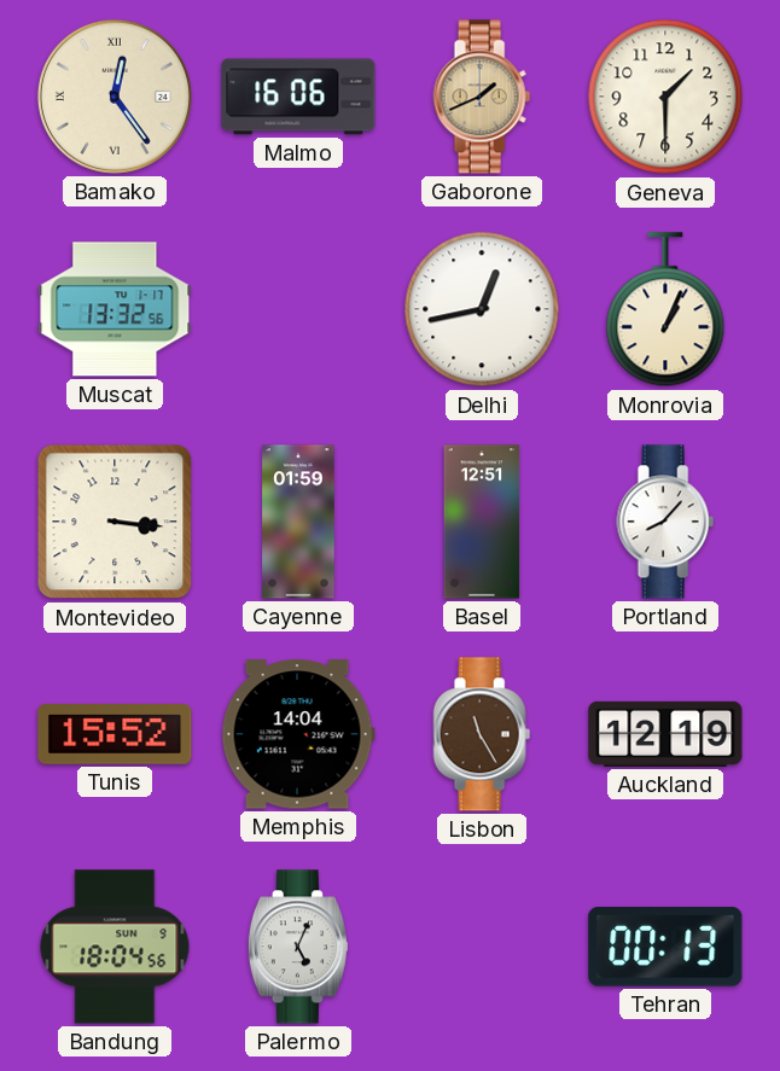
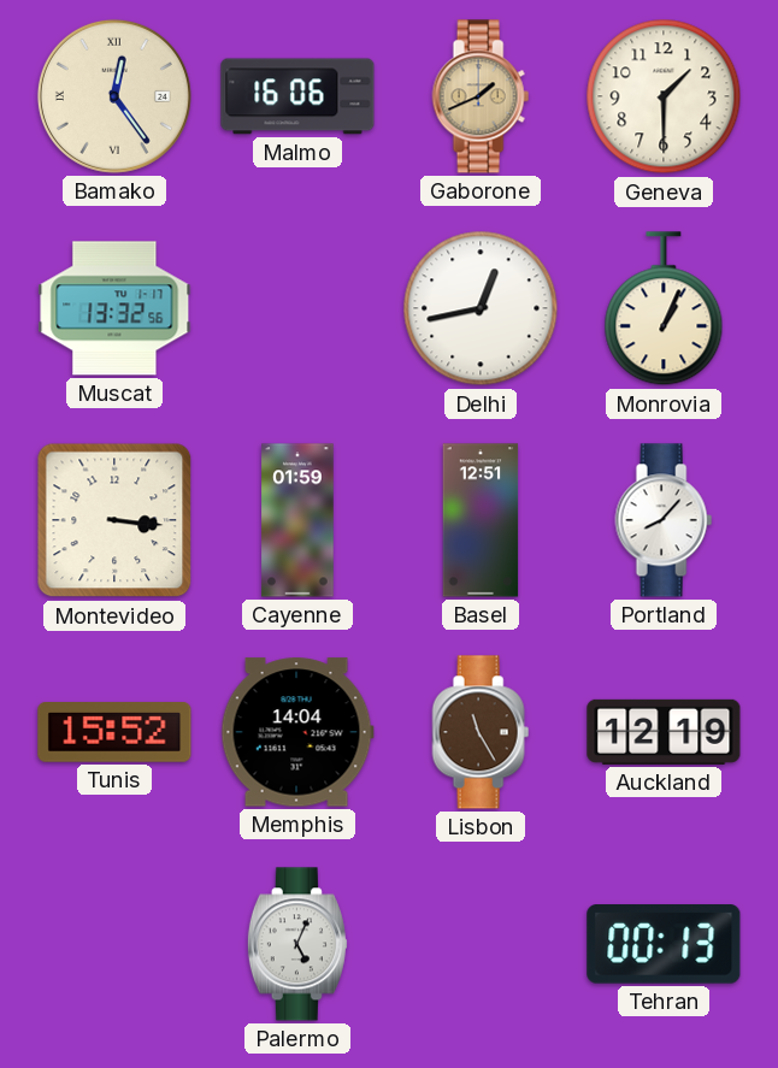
Bandung: 18:04 -> none (115, 947)
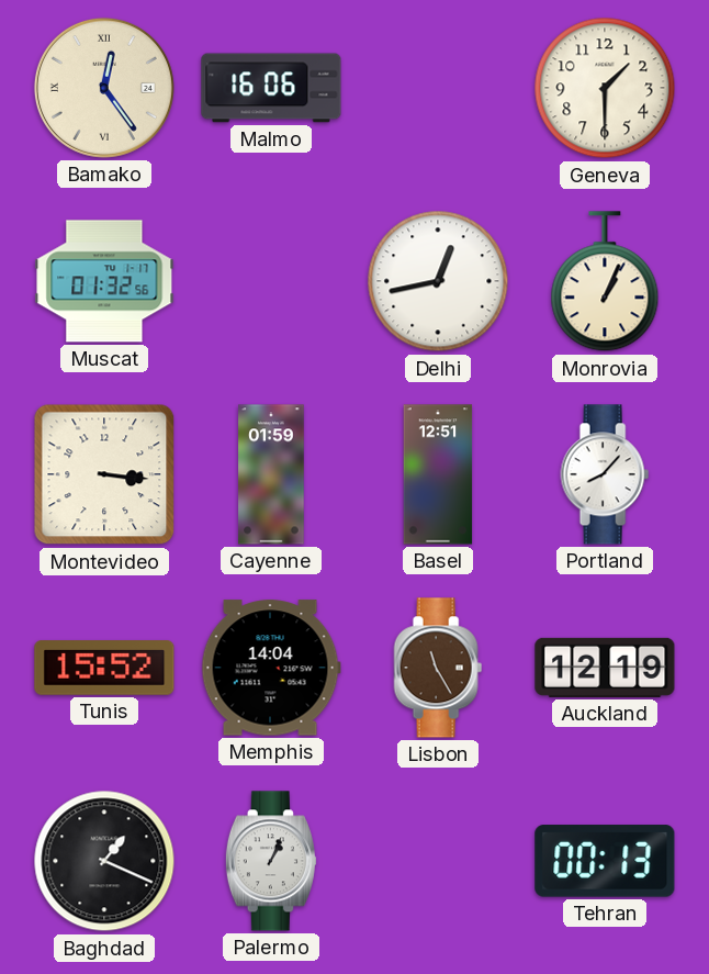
Gaborone: 1:41 -> none (481, 96)
Muscat: 13:32 -> 01:32 (104, 281)
Baghdad: none -> 1:19 (104, 861)
Palermo: 5:04 -> 1:04 (271, 861)
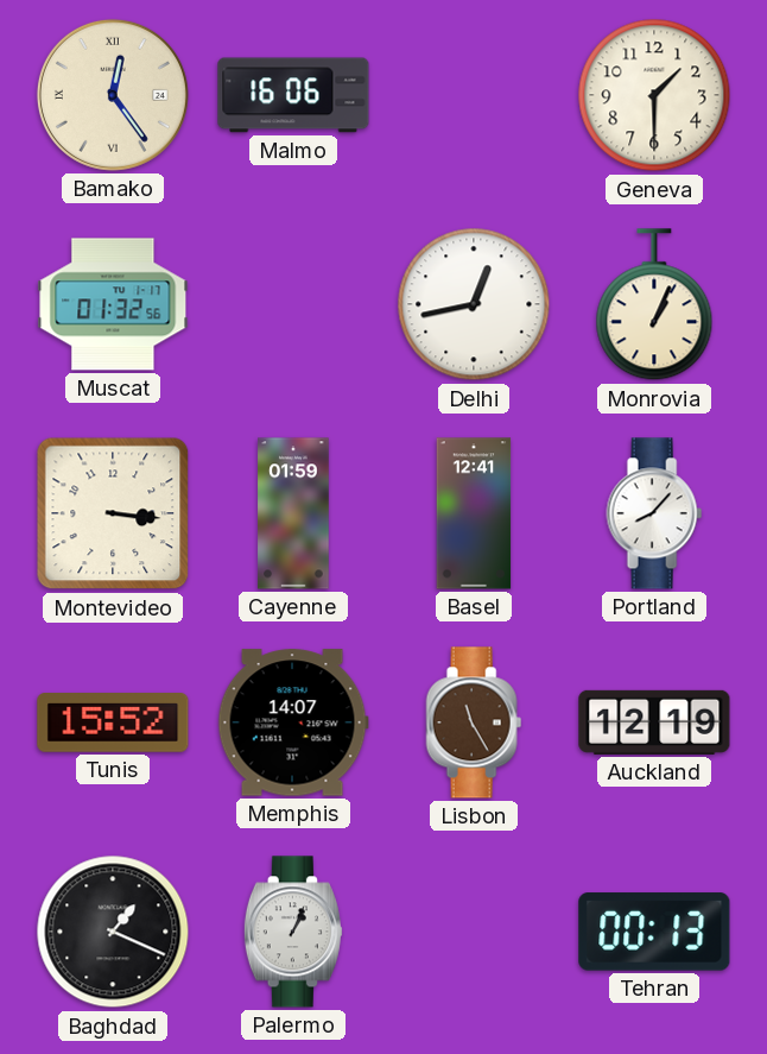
Basel: 12:51 -> 12:41 (474, 513)
Memphis: 14:04 -> 14:07 (293, 722)
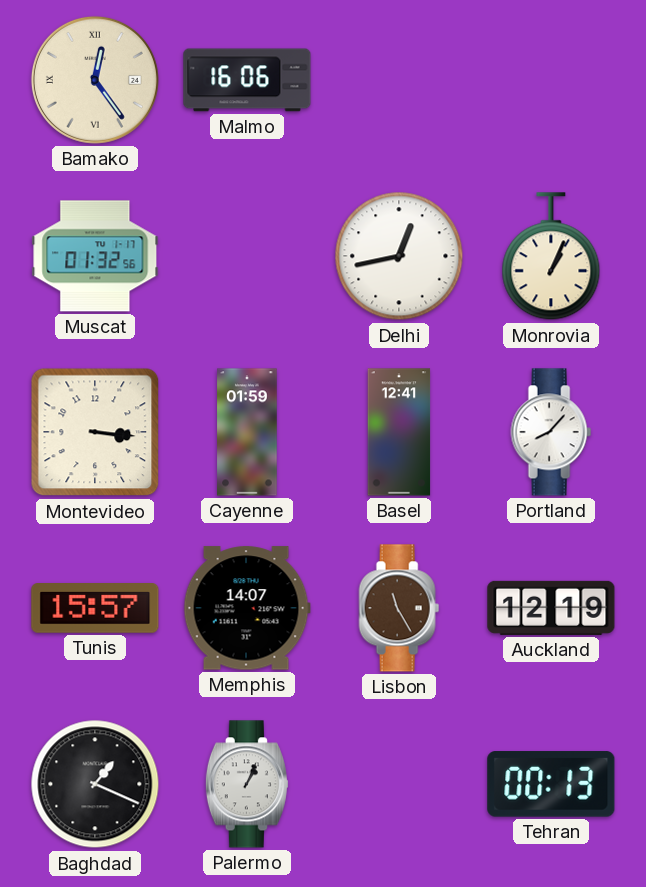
Geneva: 1:30 -> none (654, 95)
Tunis: 15:52 -> 15:57 (95, 609)
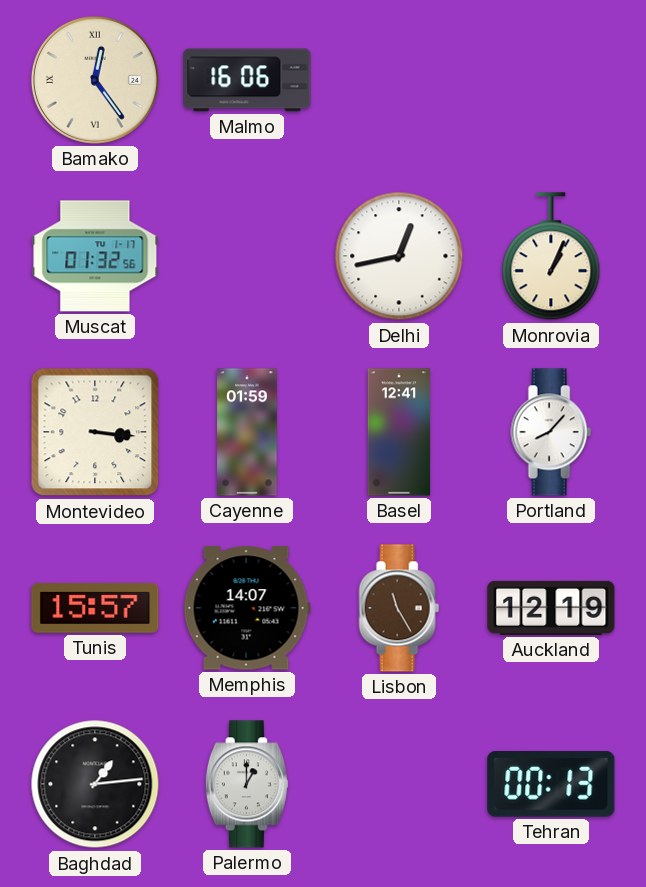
Baghdad: 1:19 -> 1:14 (95, 784)
Palermo: 1:04 -> 1:00 (247, 784)
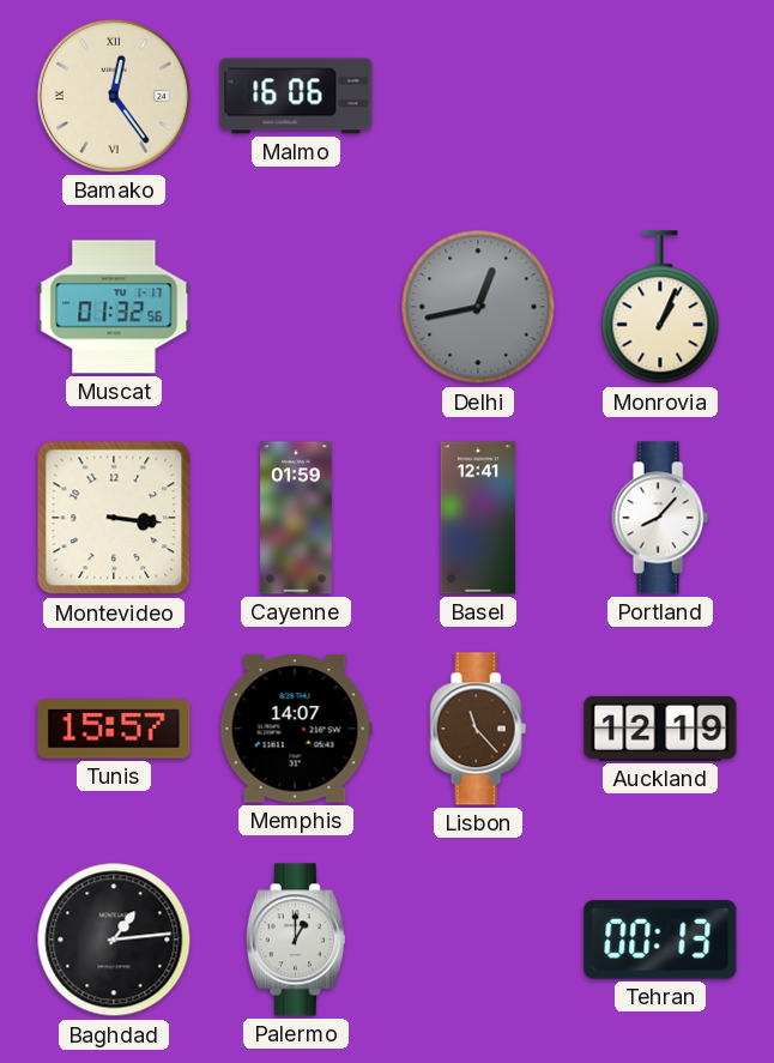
Delhi dial: white -> grey (478, 307)
Lisbon: 11:25 -> 11:23 (478, 729)
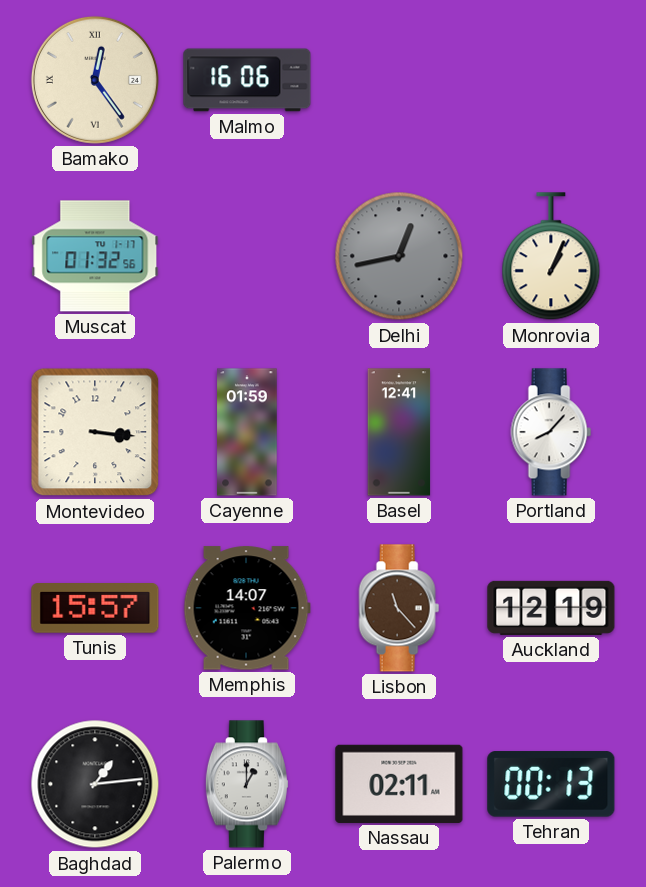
Nassau: none -> 02:11 (399, 784)
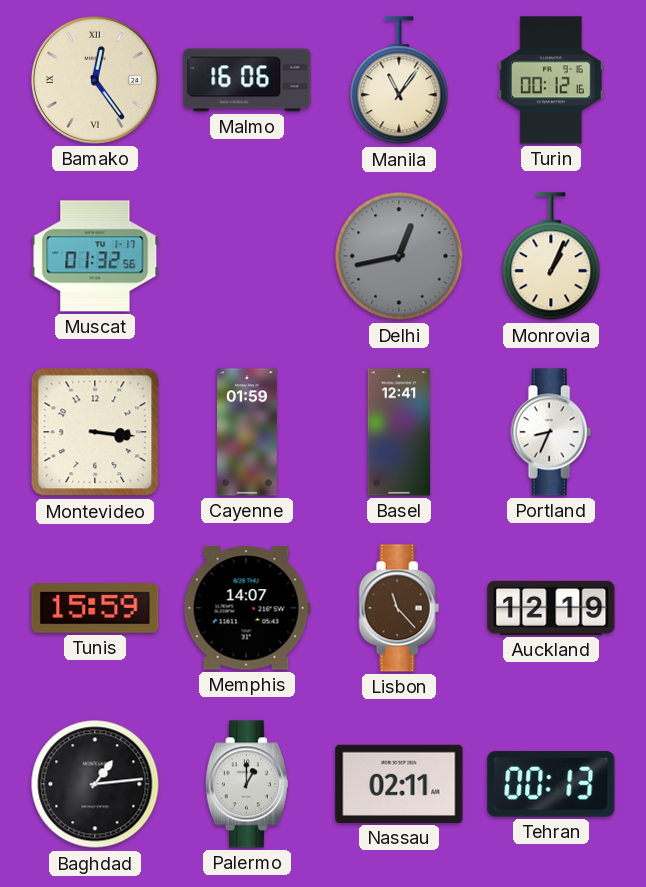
Manila: none -> 11:06 (399, 81)
Turin: none -> 00:12 (551, 80)
Portland: 8:07 -> 8:34 (551, 432)
Tunis: 15:57 -> 15:59 (95, 609)
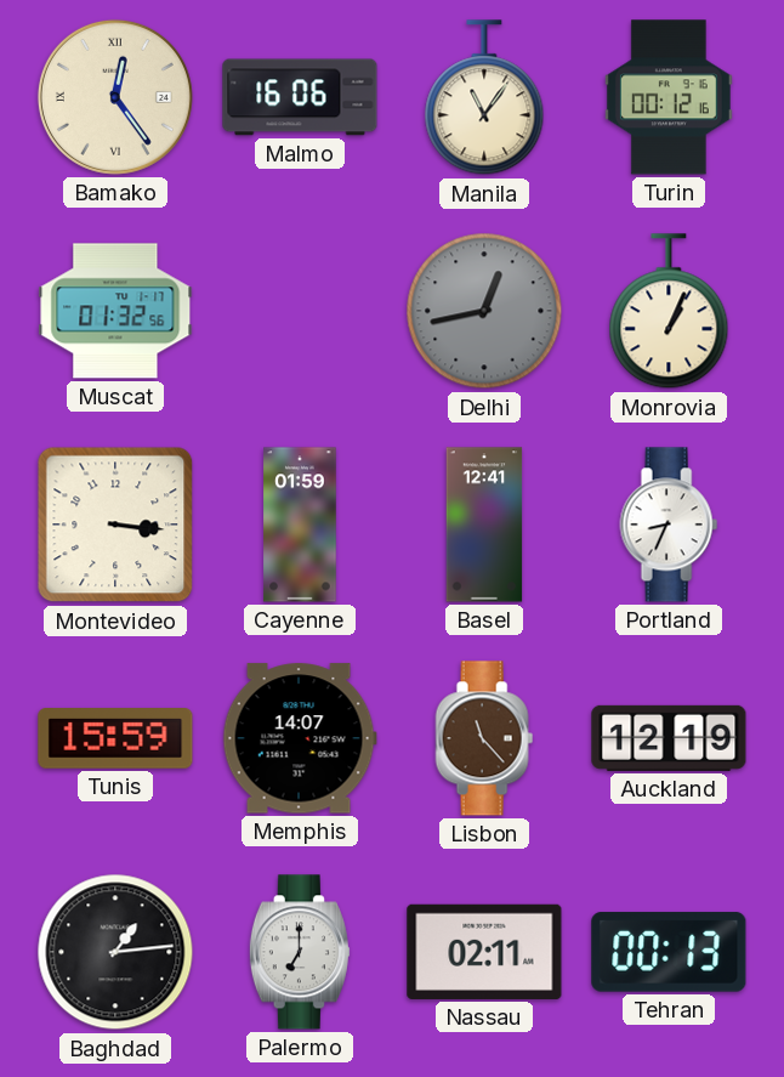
Palermo: 1:00 -> 7:00 (300, 952)
